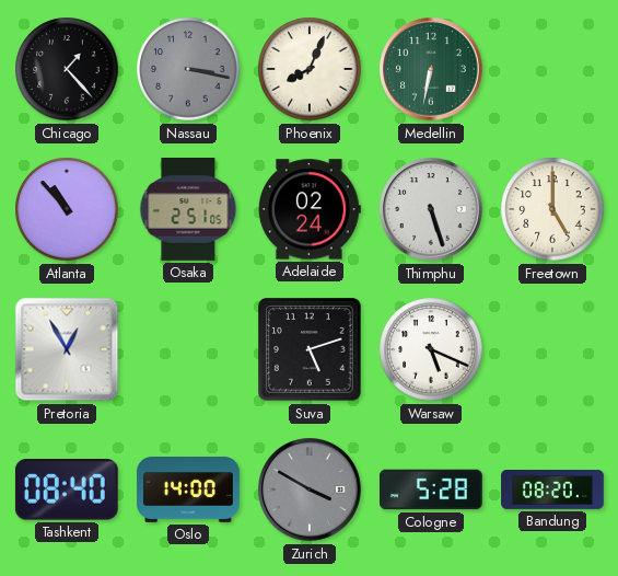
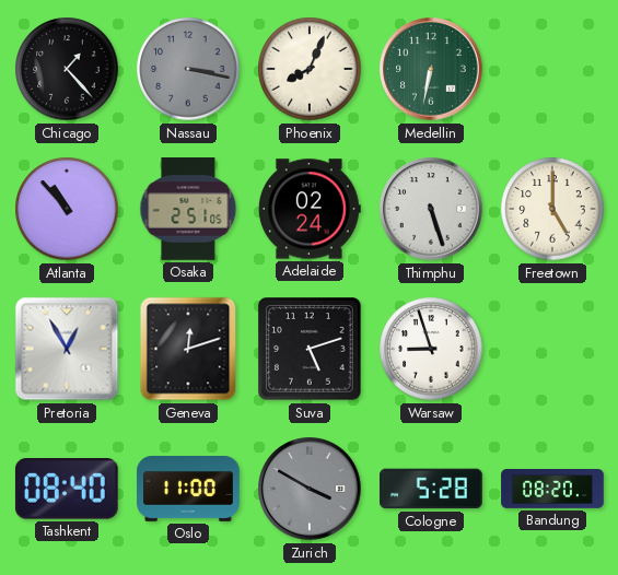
Geneva: none -> 12:12 (188, 349)
Warsaw: 5:19 -> 8:57 (431, 349)
Oslo: 14:00 -> 11:00 (188, 490)
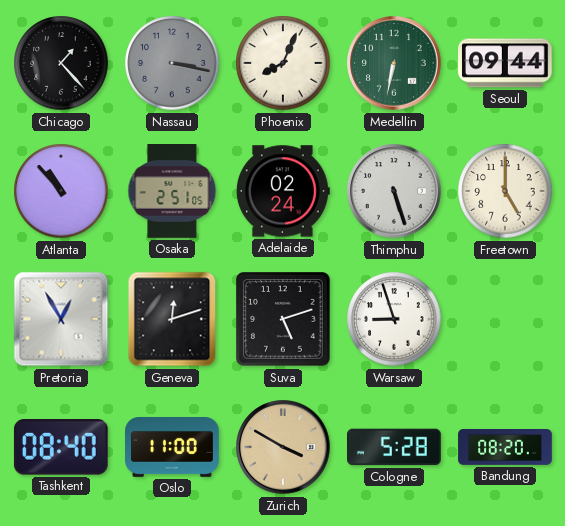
Seoul: none -> 09:44 (506, 63)
Zurich dial: grey -> champagne (283, 447)
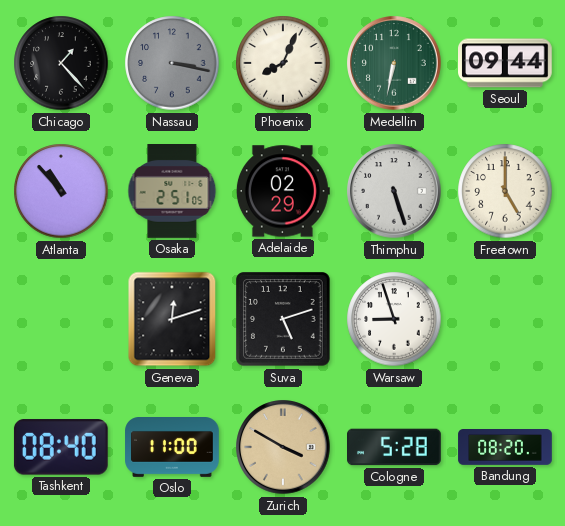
Adelaide: 02:24 -> 02:29 (283, 191)
Pretoria: 12:55 -> none (61, 319)
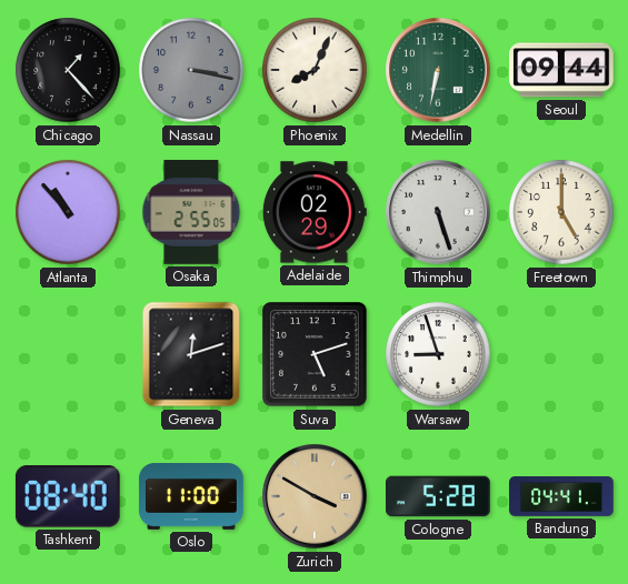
Osaka: 2:51 -> 2:55 (191, 213)
Bandung: 08:20 -> 04:41 (561, 497)
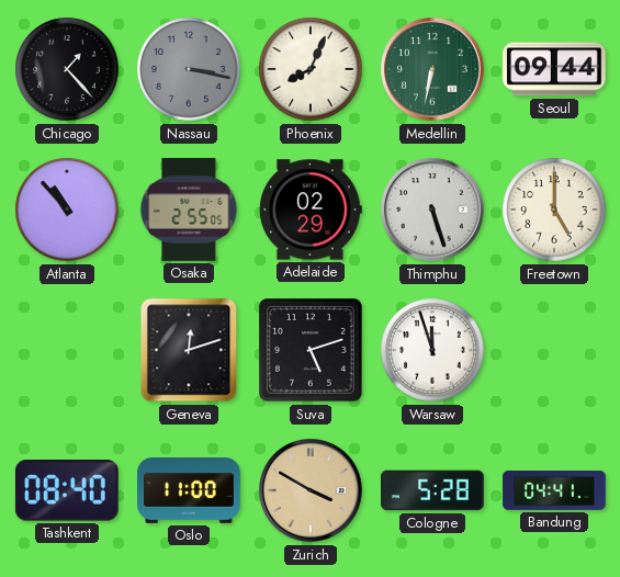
Warsaw: 8:57 -> 11:57 (432, 350)
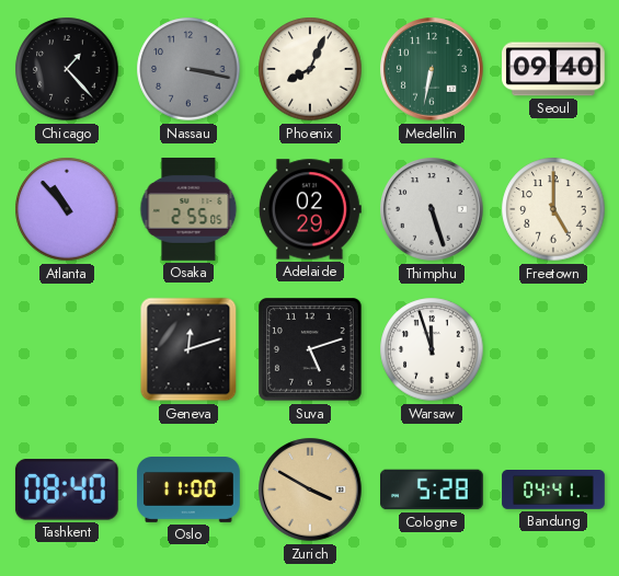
Seoul: 09:44 -> 09:40 (554, 69)
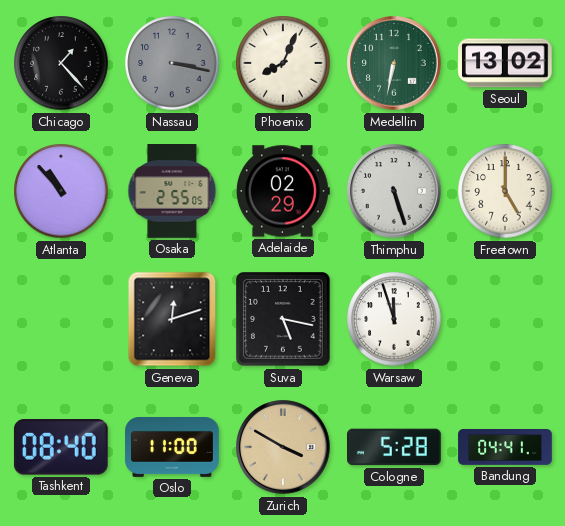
Seoul: 09:40 -> 13:02 (506, 63)
Suva: 5:12 -> 5:17 (284, 320)
